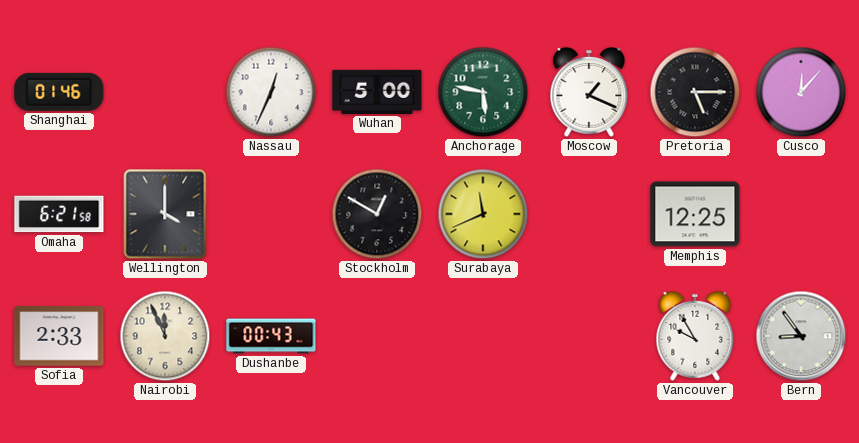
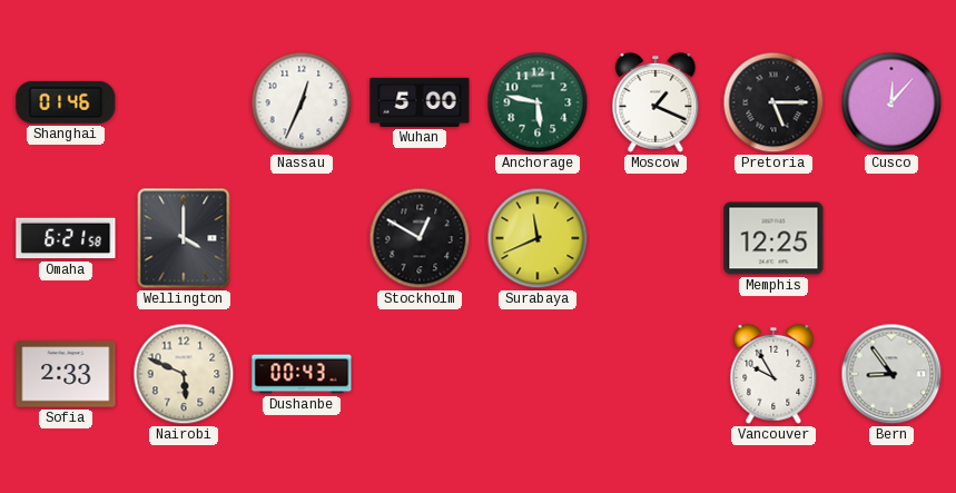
Nairobi: 11:56 -> 5:49 (184, 374)
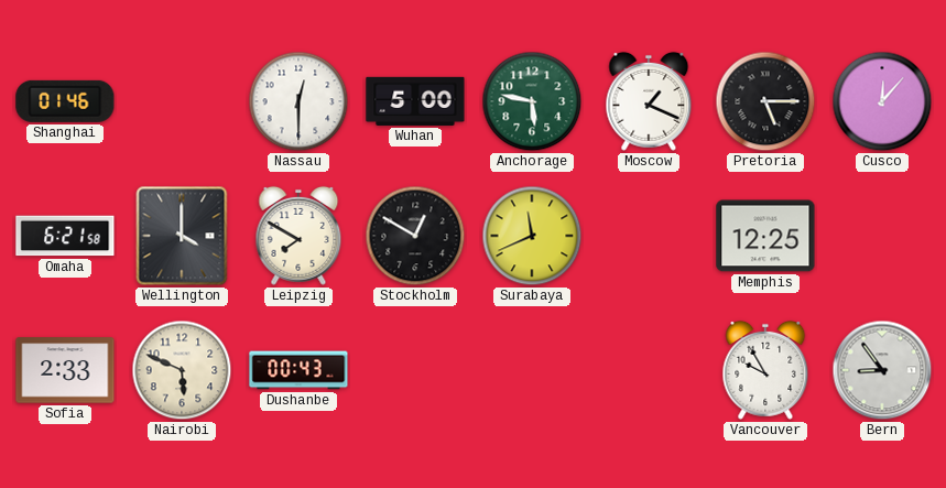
Nassau: 12:34 -> 12:30 (298, 101)
Leipzig: none -> 7:50 (298, 236)
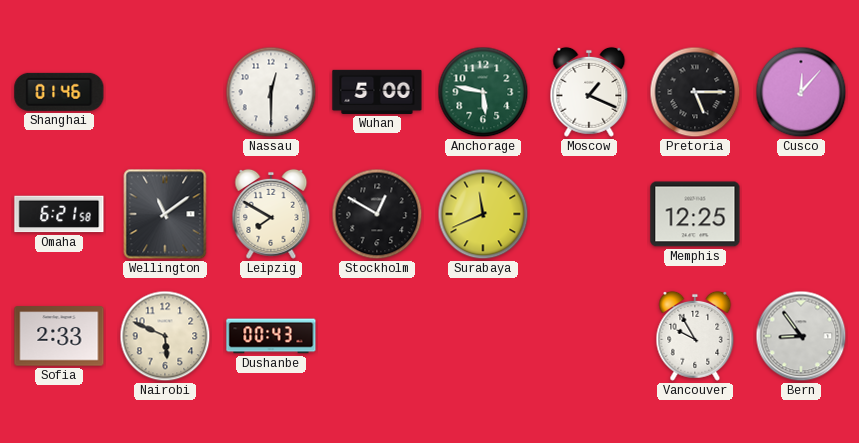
Wellington: 4:00 -> 11:09 (165, 214)
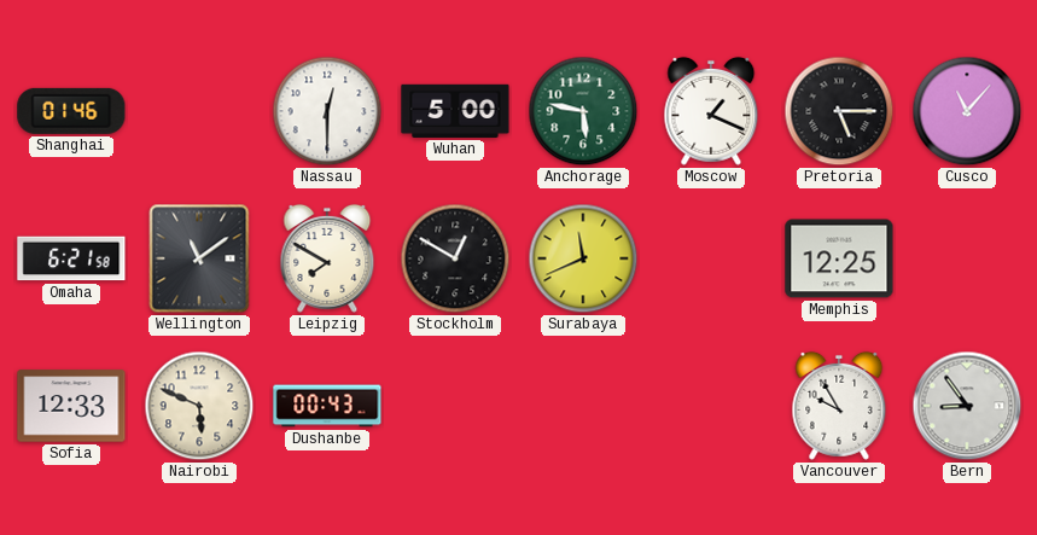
Cusco: 12:07 -> 11:07 (967, 111)
Sofia: 2:33 -> 12:33 (71, 406)
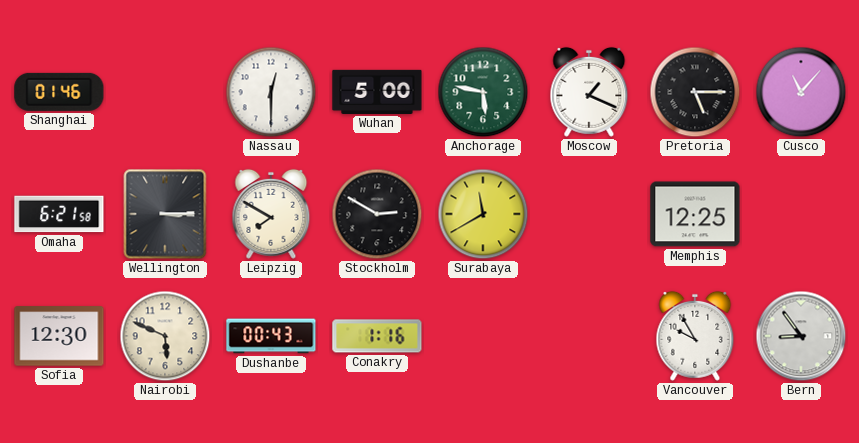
Wellington: 11:09 -> 3:15 (165, 214)
Stockholm: 12:50 -> 2:50 (377, 214)
Surabaya: 11:41 -> 11:40 (483, 214)
Sofia: 12:33 -> 12:30 (59, 336)
Conakry: none -> 1:16 (377, 336)
